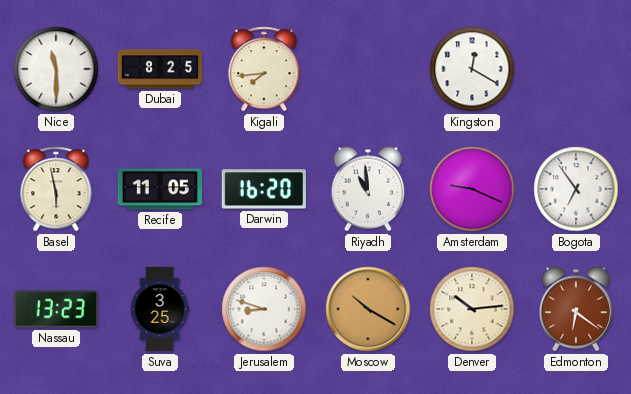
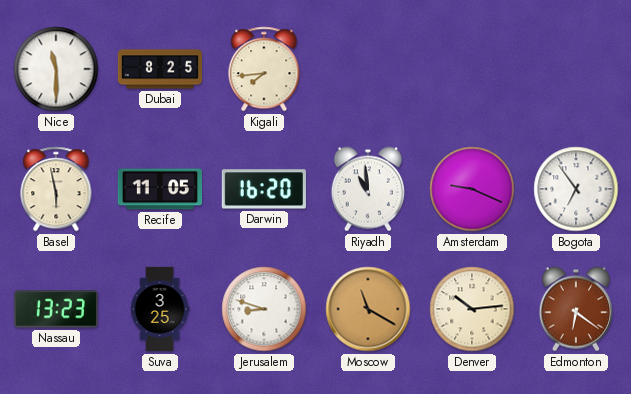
Kingston: 12:20 -> none (472, 69)
Moscow: 10:20 -> 11:20 (368, 309)
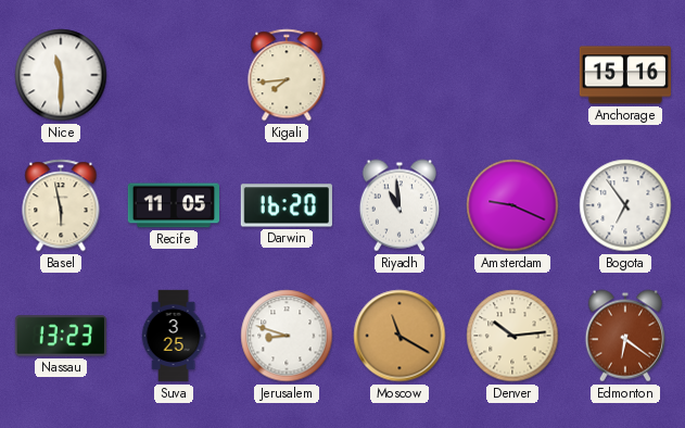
Dubai: 8:25 -> none (160, 69)
Anchorage: none -> 15:16 (624, 75)
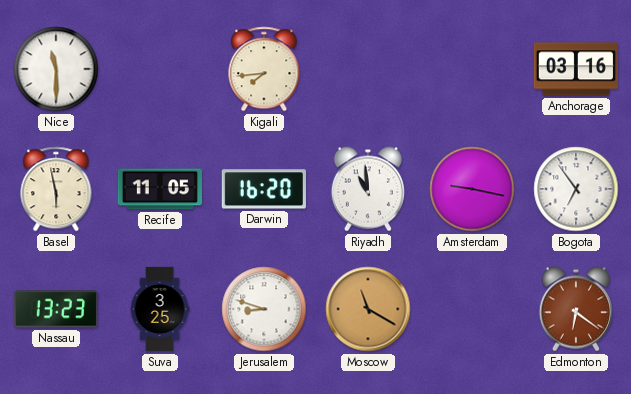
Anchorage: 15:16 -> 03:16 (575, 69)
Amsterdam: 9:19 -> 9:17 (472, 189)
Denver: 10:14 -> none (512, 336)
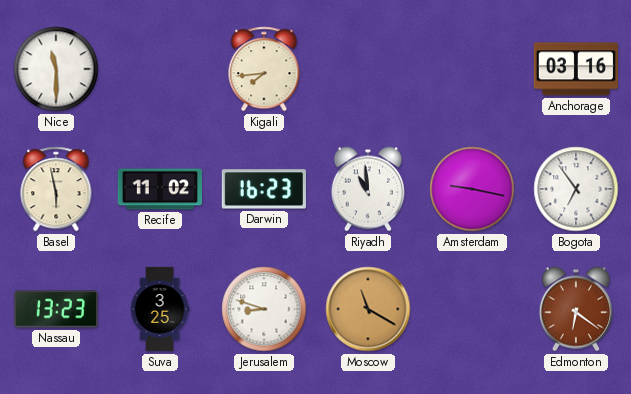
Recife: 11:05 -> 11:02 (159, 189)
Darwin: 16:20 -> 16:23 (264, 189)
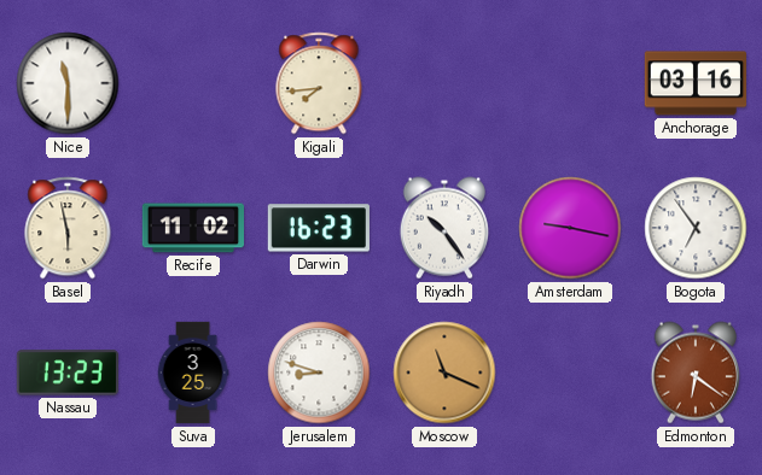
Riyadh: 10:59 -> 10:24 (444, 228)
Moscow: 11:20 -> 11:19 (444, 373)
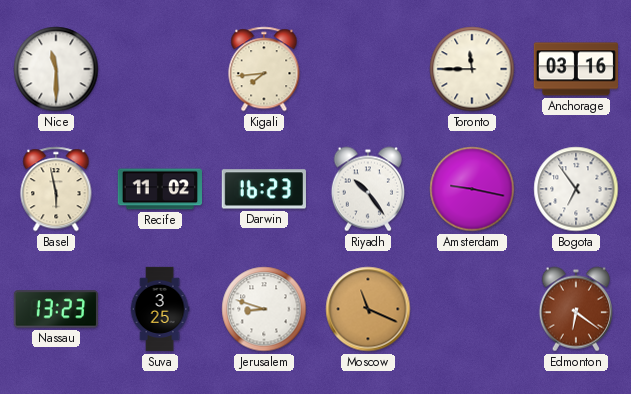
Toronto: none -> 11:45 (472, 69)
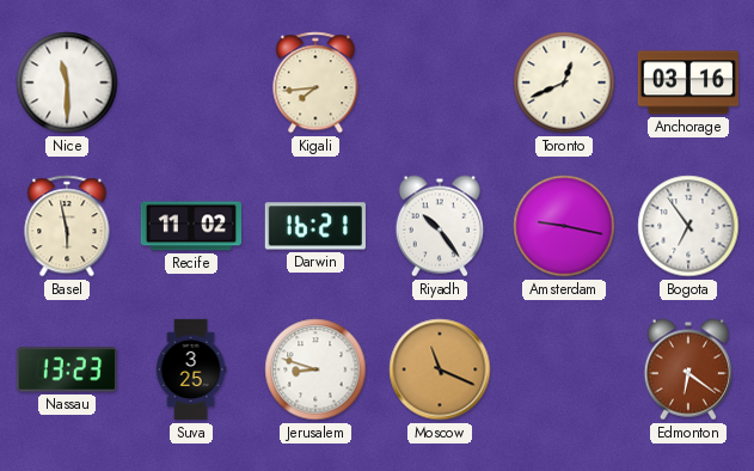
Toronto: 11:45 -> 12:41 (564, 82)
Darwin: 16:23 -> 16:21 (315, 226)
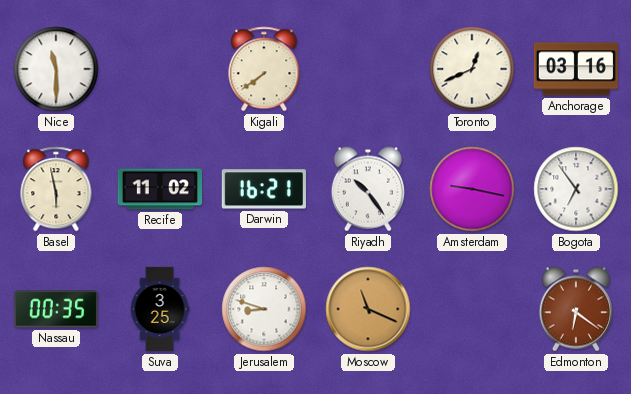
Kigali: 7:44 -> 7:39 (264, 69)
Nassau: 13:23 -> 00:35 (55, 309)
